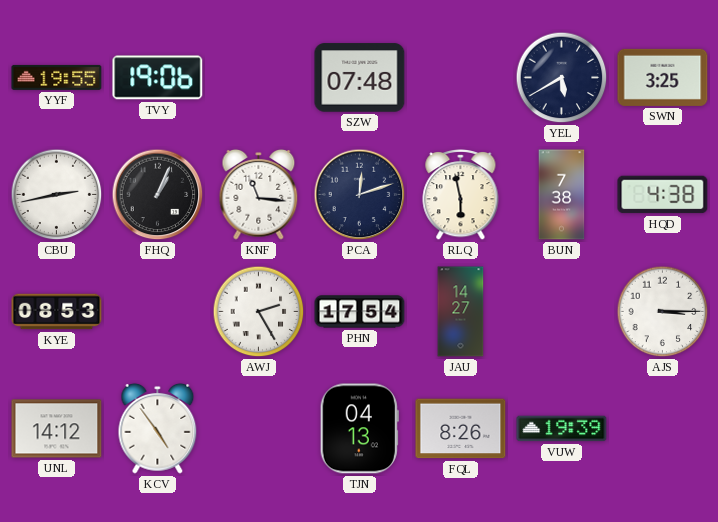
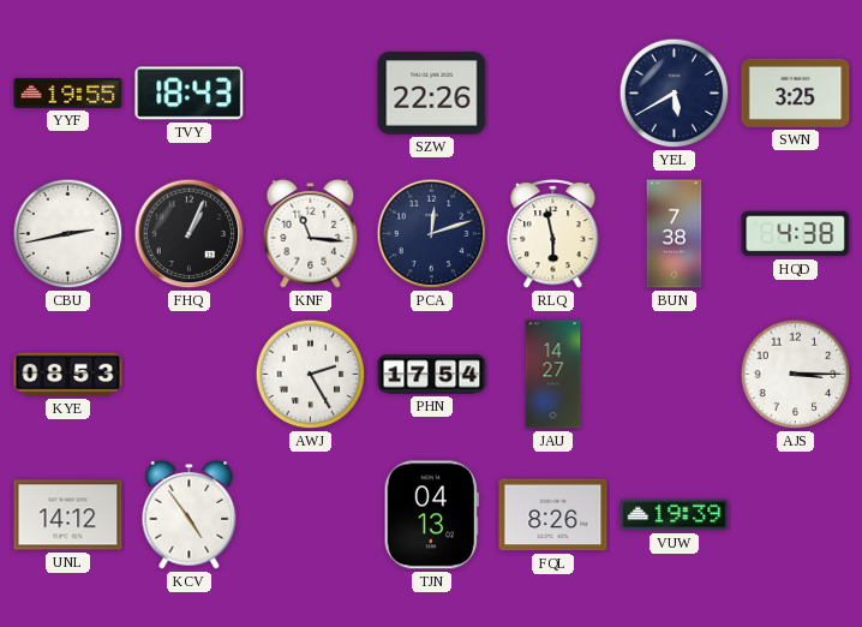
TVY: 19:06 -> 18:43 (190, 94)
SZW: 07:48 -> 22:26 (432, 94)
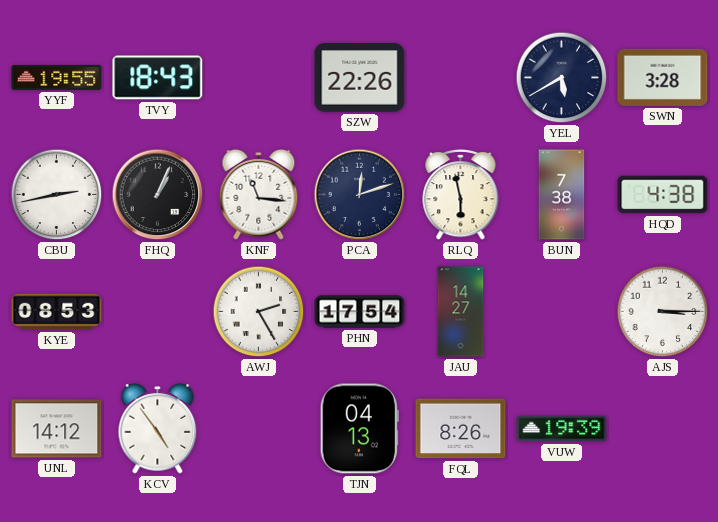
SWN: 3:25 -> 3:28 (663, 77)
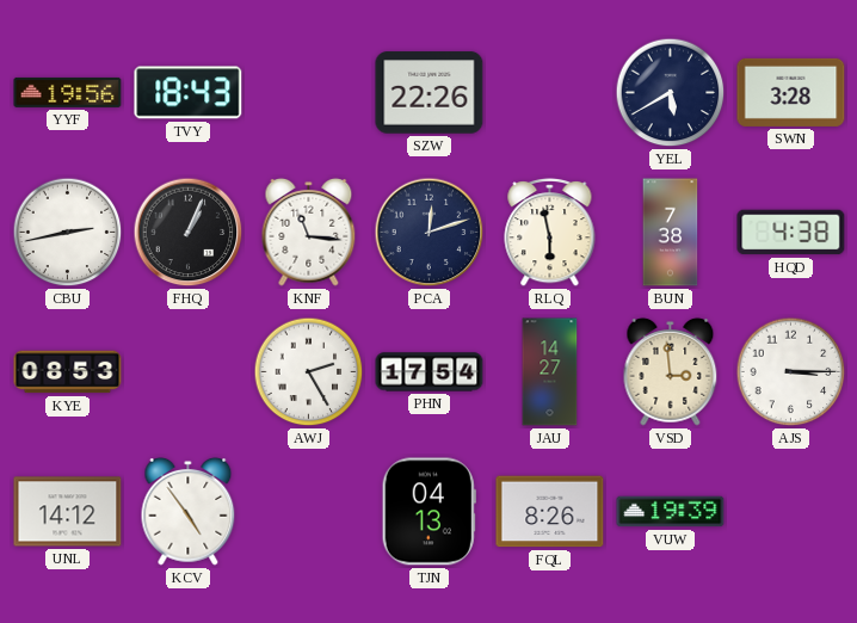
YYF: 19:55 -> 19:56 (68, 92)
VSD: none -> 2:59 (671, 371)
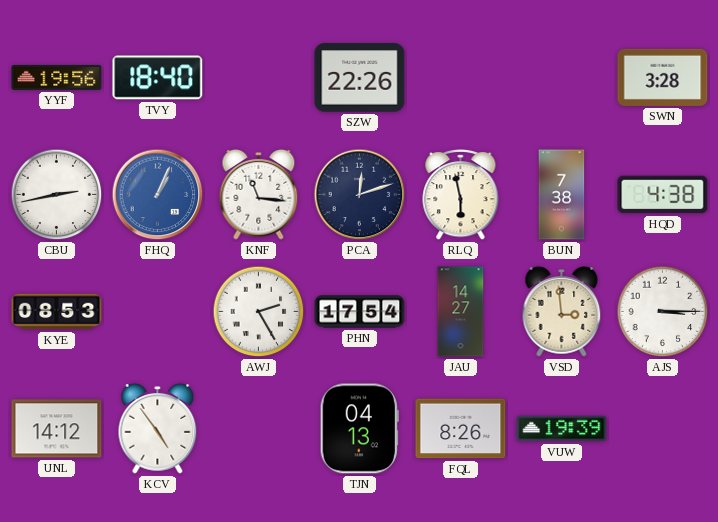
TVY: 18:43 -> 18:40 (158, 78)
YEL: 5:40 -> none (671, 93)
FHQ dial: black -> blue (158, 195)
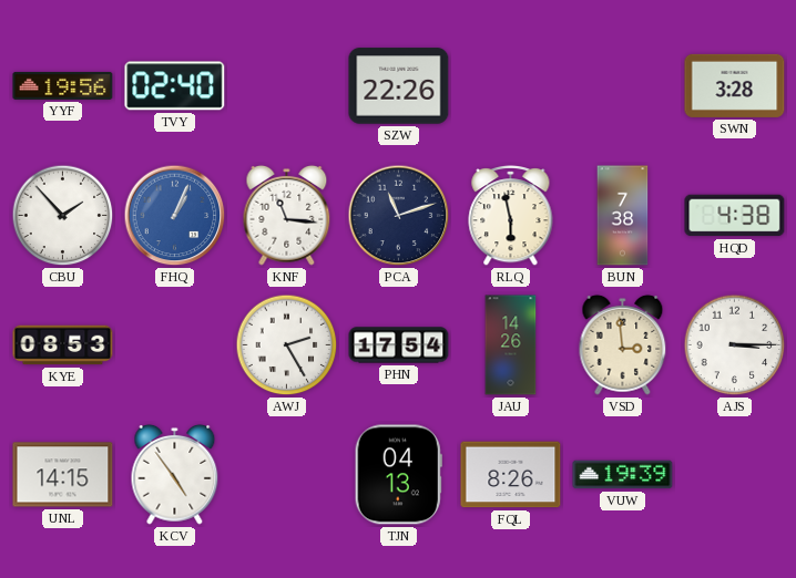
TVY: 18:40 -> 02:40 (175, 86)
CBU: 2:43 -> 1:53 (63, 216)
PCA: 12:12 -> 11:12 (399, 216)
JAU: 14:27 -> 14:26 (511, 345)
UNL: 14:12 -> 14:15 (63, 475)
